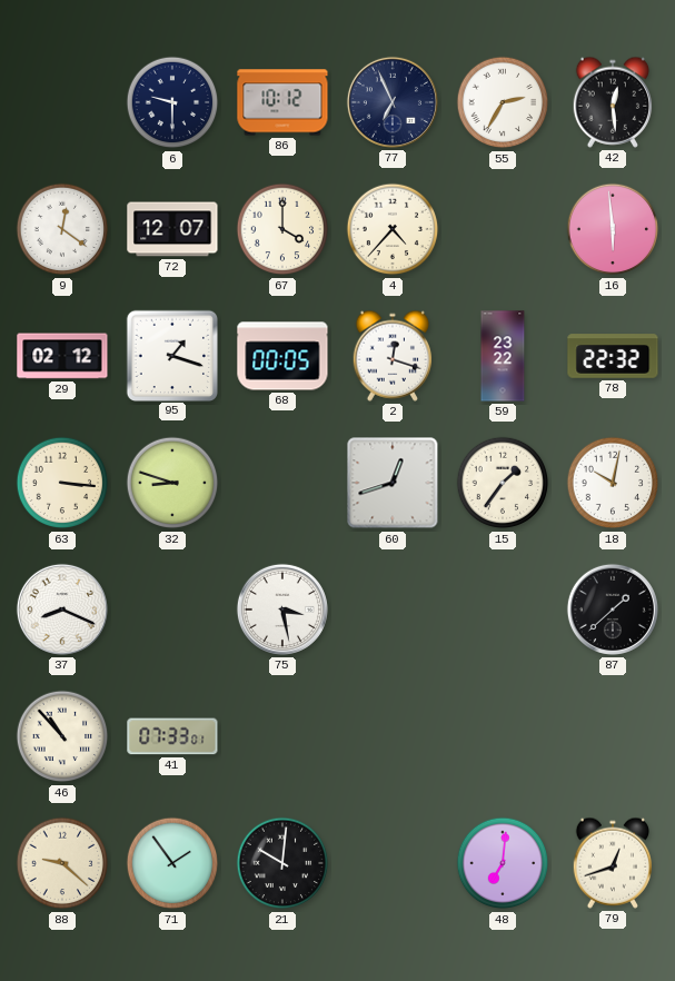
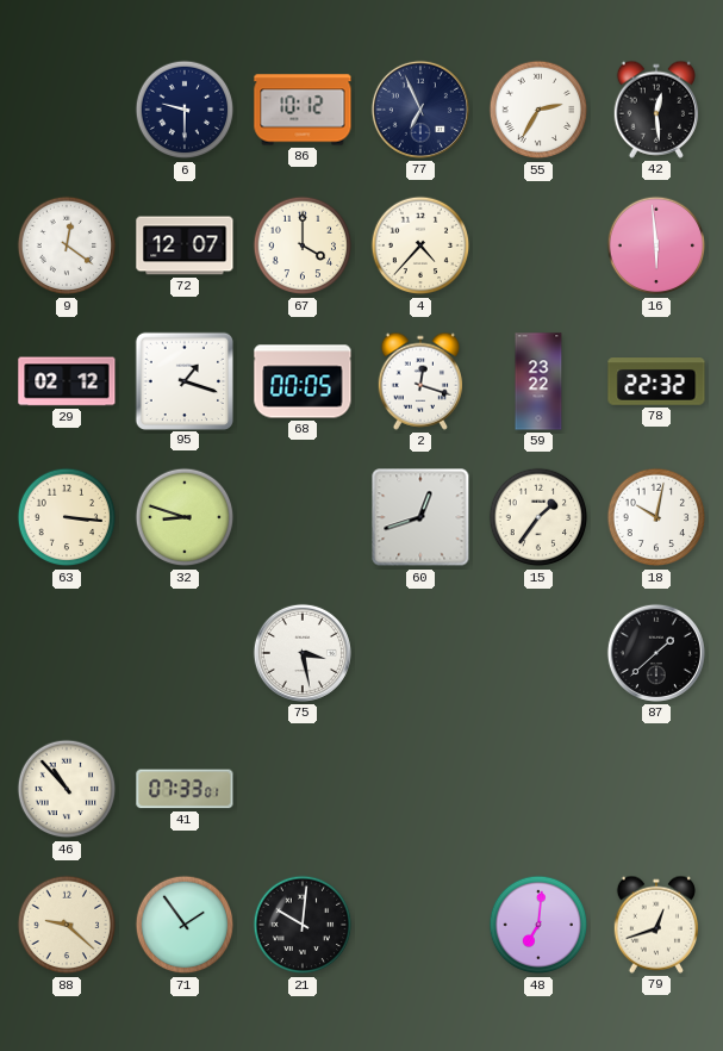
37: 8:19 -> none (62, 610)
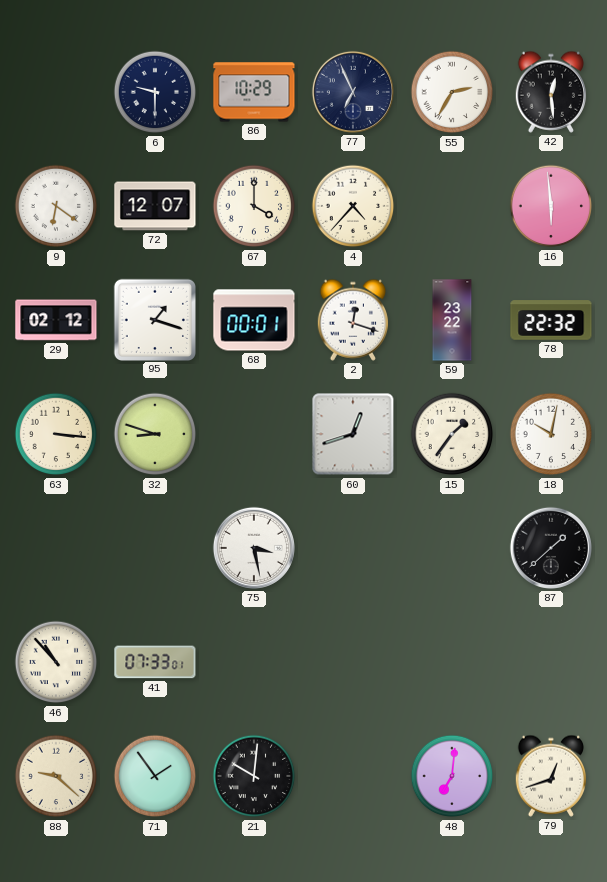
86: 10:12 -> 10:29 (254, 92)
9: 12:21 -> 6:21 (56, 206)
68: 00:05 -> 00:01 (254, 320)
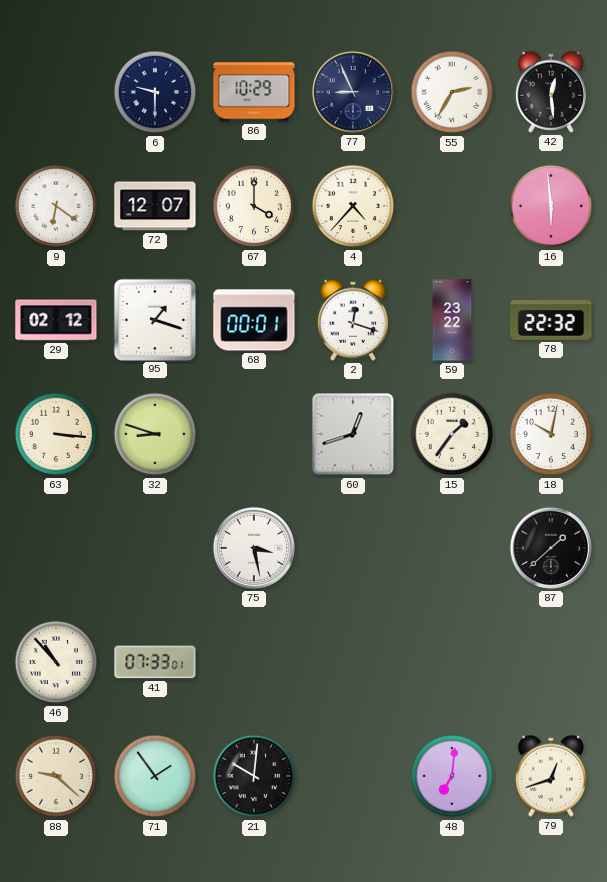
77: 6:56 -> 8:56 (353, 92)
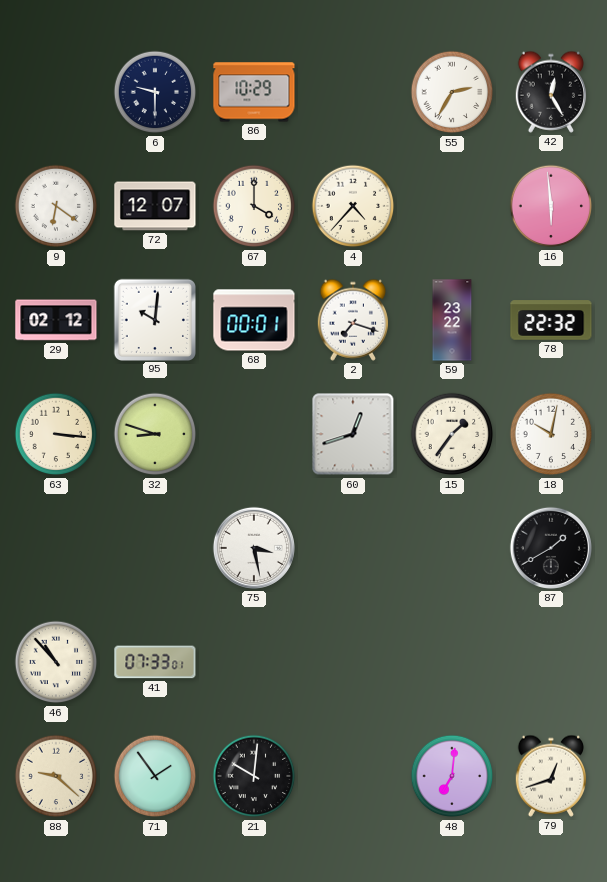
77: 8:56 -> none (353, 92)
42: 12:29 -> 12:25 (551, 92)
95: 1:18 -> 10:01 (154, 319)
2: 12:18 -> 7:18 (353, 320)
87: 1:38 -> 1:40 (551, 548)
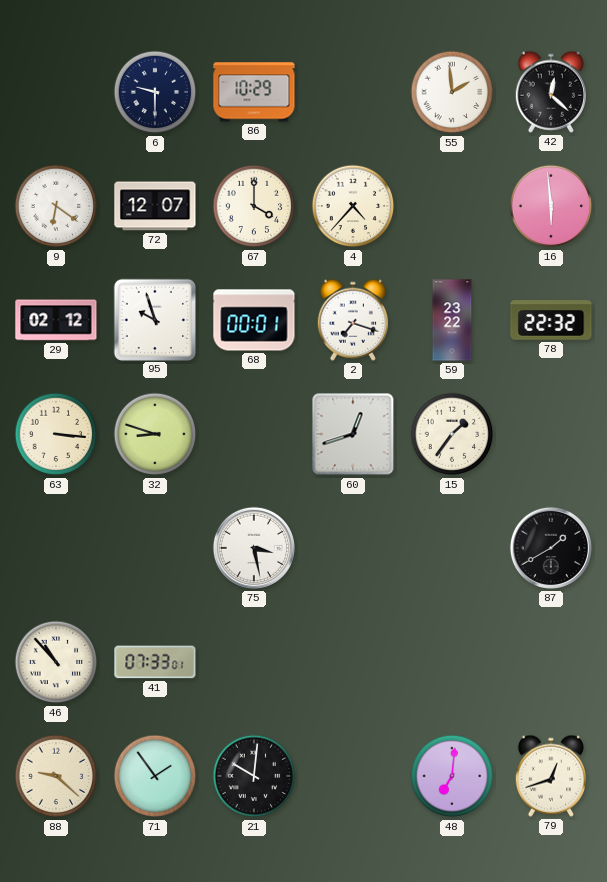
55: 2:35 -> 1:59 (452, 92)
42: 12:25 -> 12:22 (551, 92)
95: 10:01 -> 9:57 (154, 319)
18: 10:02 -> none (551, 434)
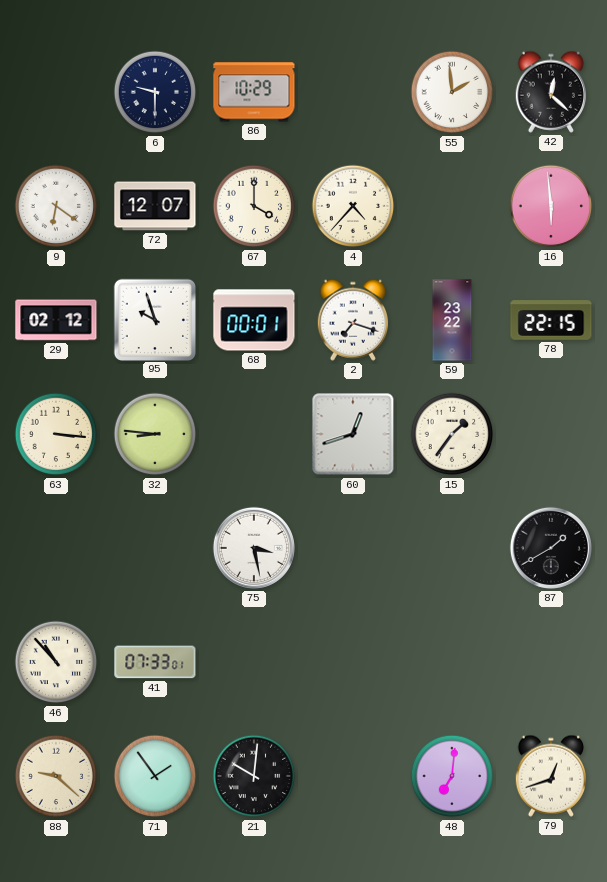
78: 22:32 -> 22:15 (551, 320)
32: 8:48 -> 8:46 (155, 434)
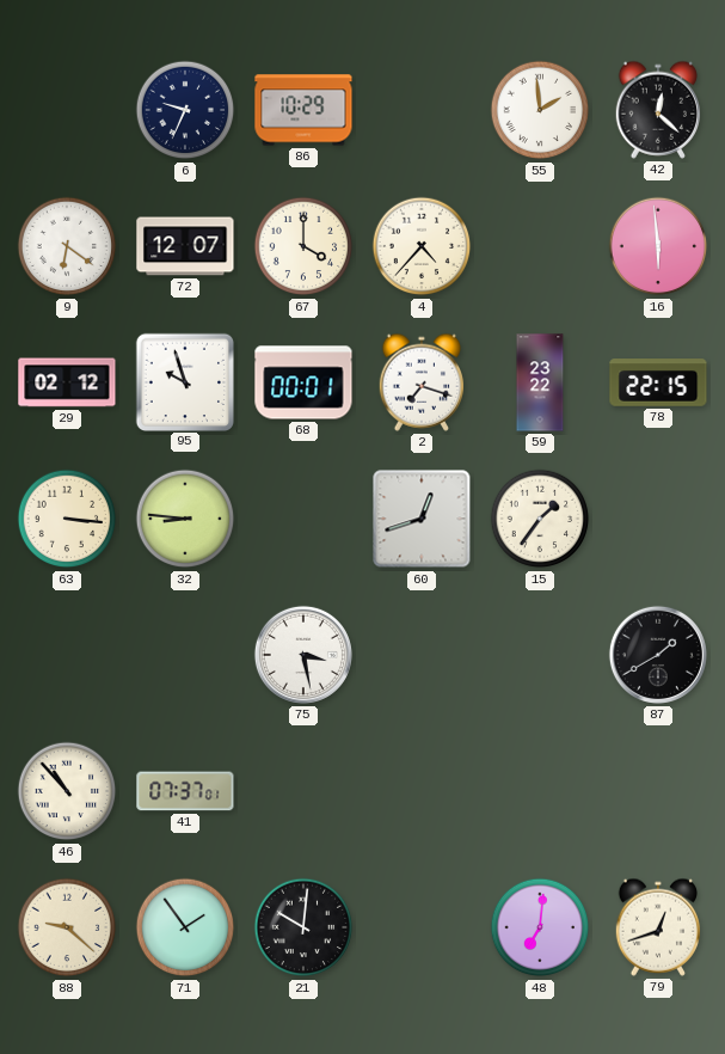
6: 9:30 -> 9:34 (185, 110)
41: 07:33 -> 07:37 (185, 791)
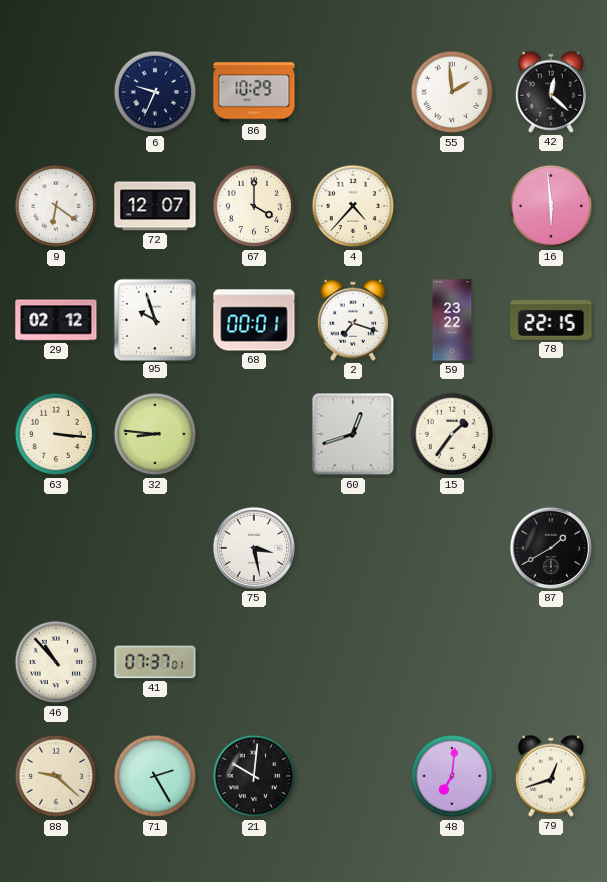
71: 1:54 -> 2:25 (155, 776)
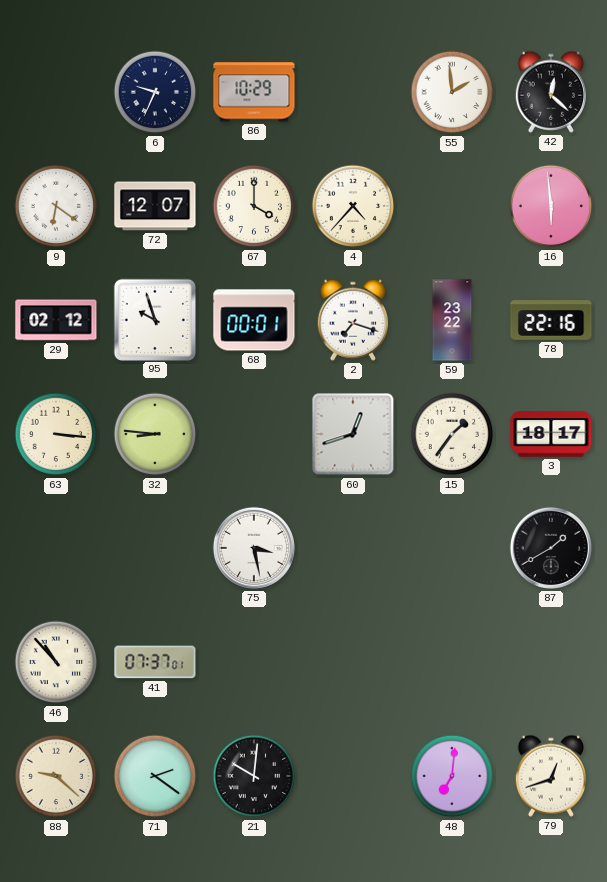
78: 22:15 -> 22:16 (551, 320)
3: none -> 18:17 (551, 434)
71: 2:25 -> 2:21 (155, 776)
